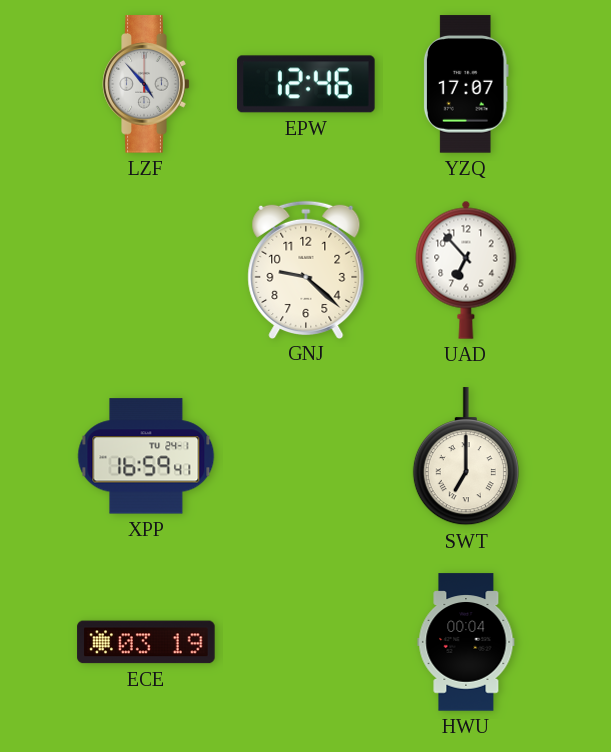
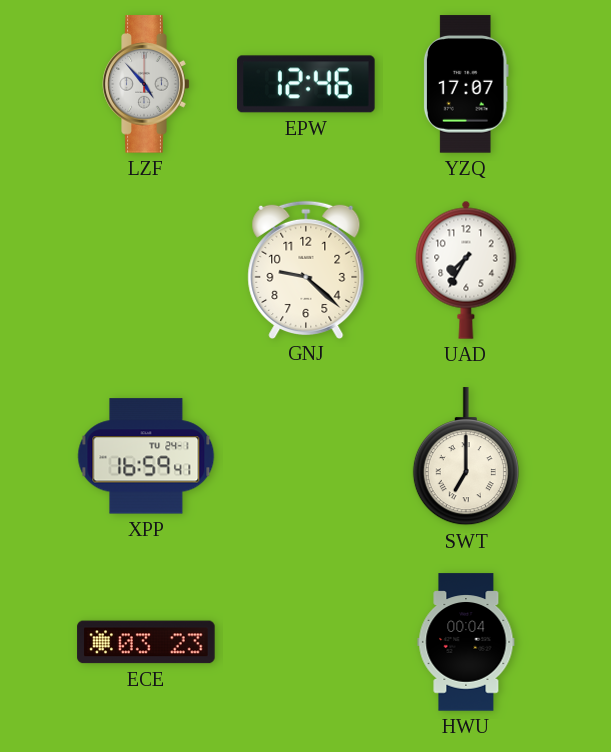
UAD: 6:53 -> 7:35 (466, 270)
ECE: 03:19 -> 03:23 (146, 642)
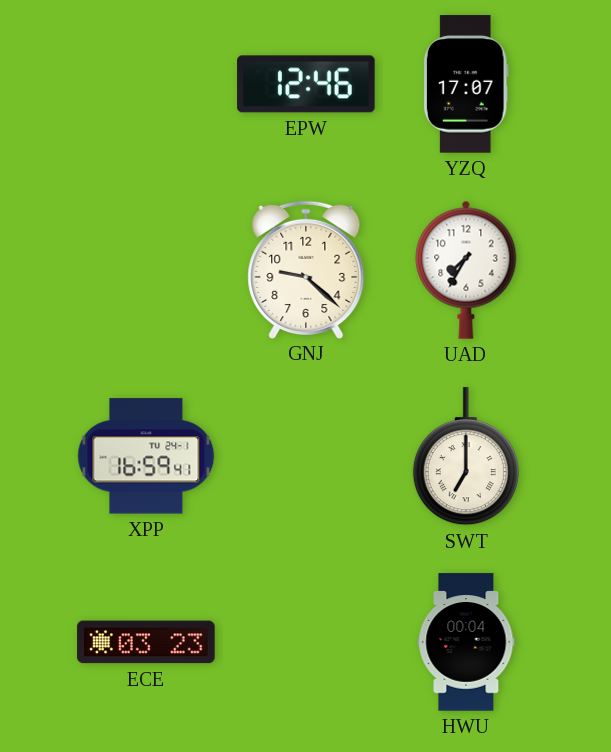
LZF: 4:53 -> none (146, 84)
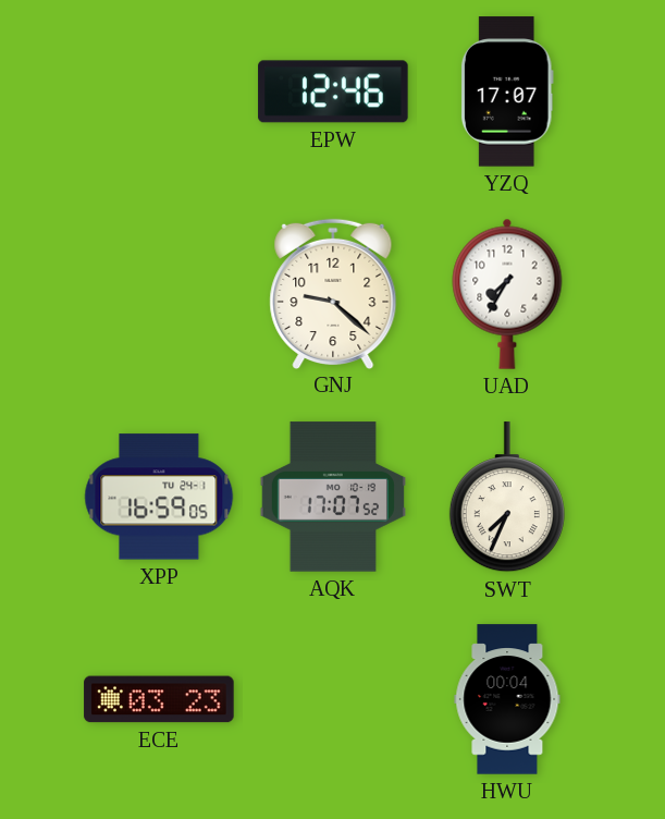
XPP: 16:59:41 -> 16:59:05 (159, 497)
AQK: none -> 17:07 (333, 497)
SWT: 7:00 -> 7:34 (507, 498)
